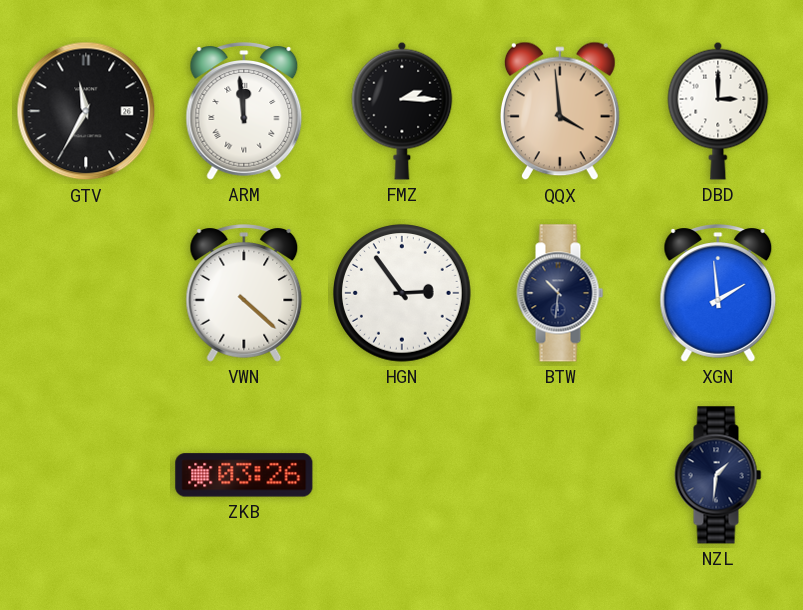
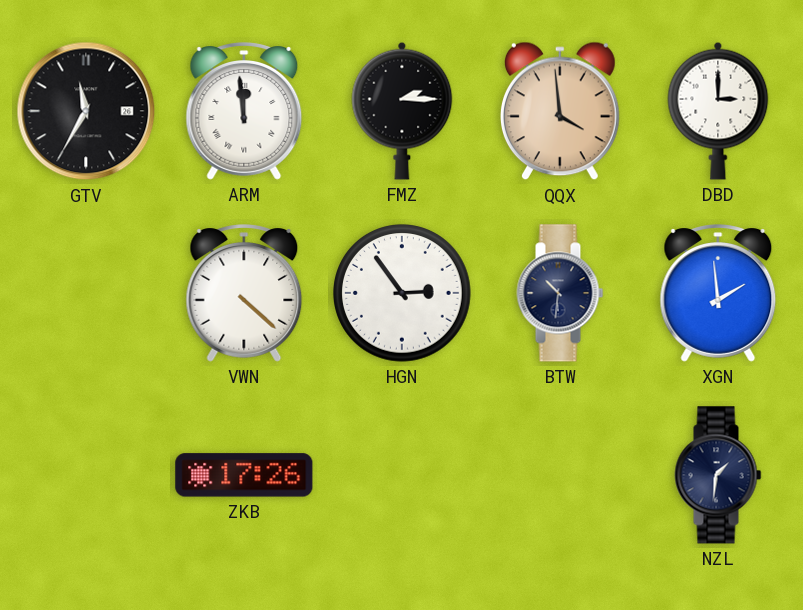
ZKB: 03:26 -> 17:26 (244, 475)
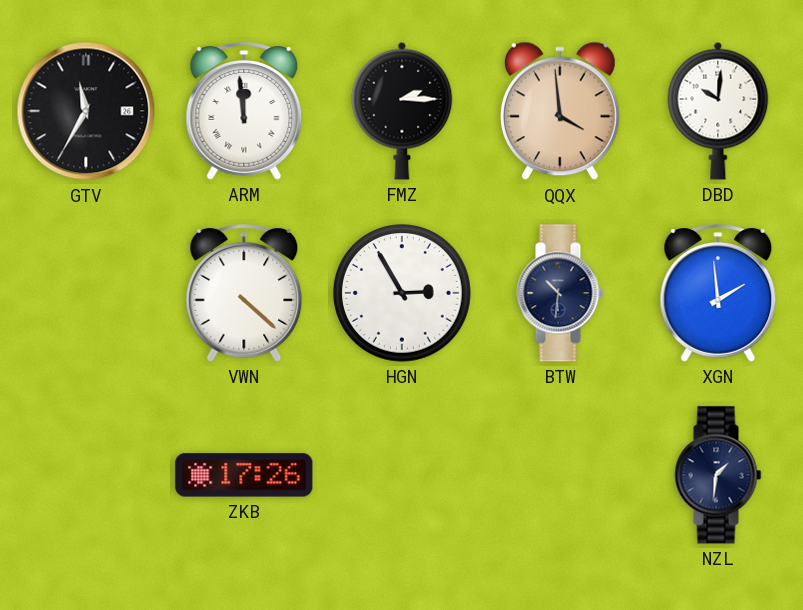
DBD: 3:00 -> 10:01 (718, 111)
HGN: 2:54 -> 2:55 (403, 294)
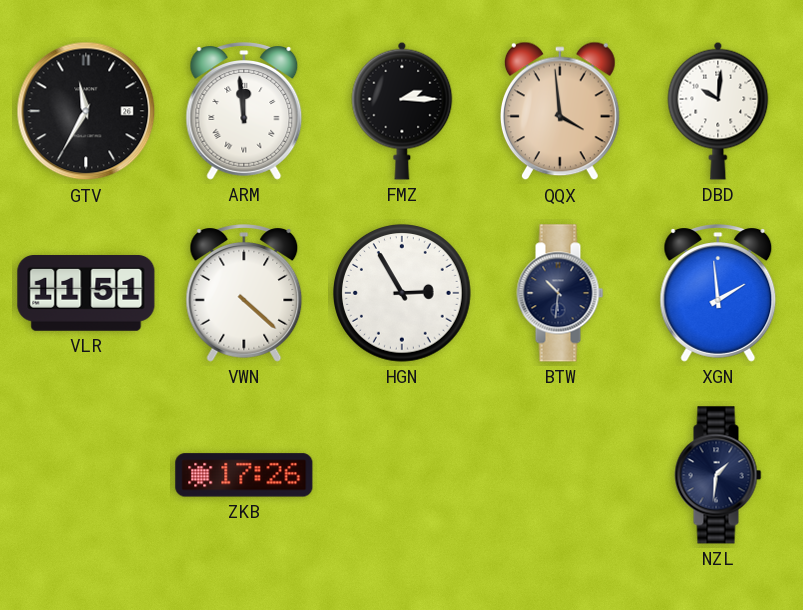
VLR: none -> 11:51 (86, 294)
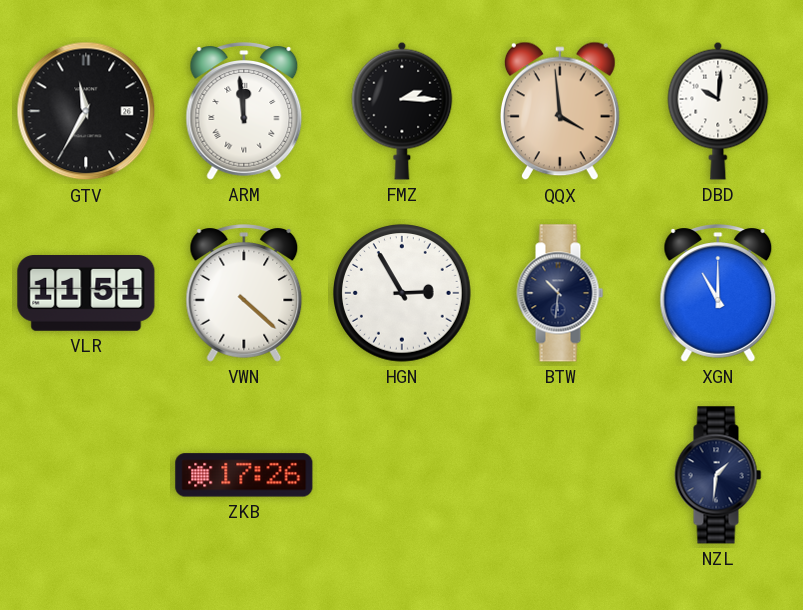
XGN: 1:59 -> 11:00 (718, 293)
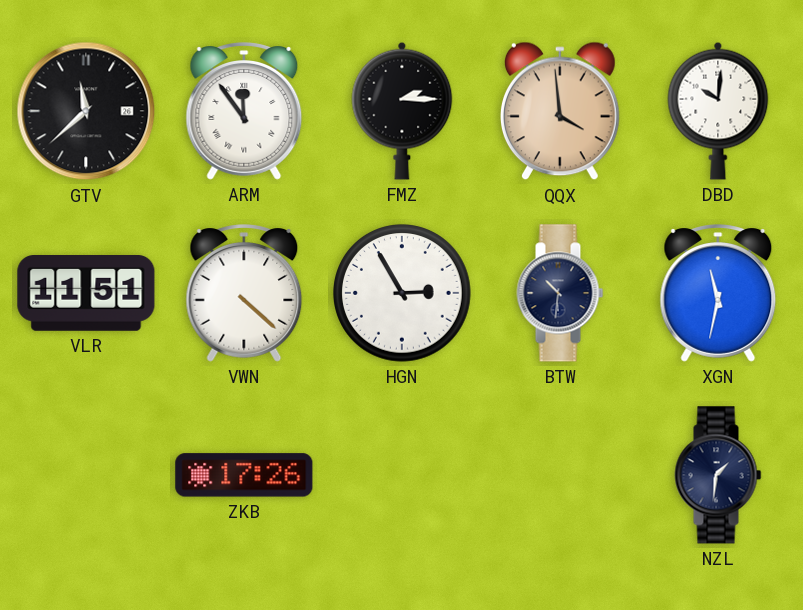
GTV: 11:35 -> 11:38 (86, 111)
ARM: 11:59 -> 11:54 (244, 111)
XGN: 11:00 -> 11:32 (718, 293)
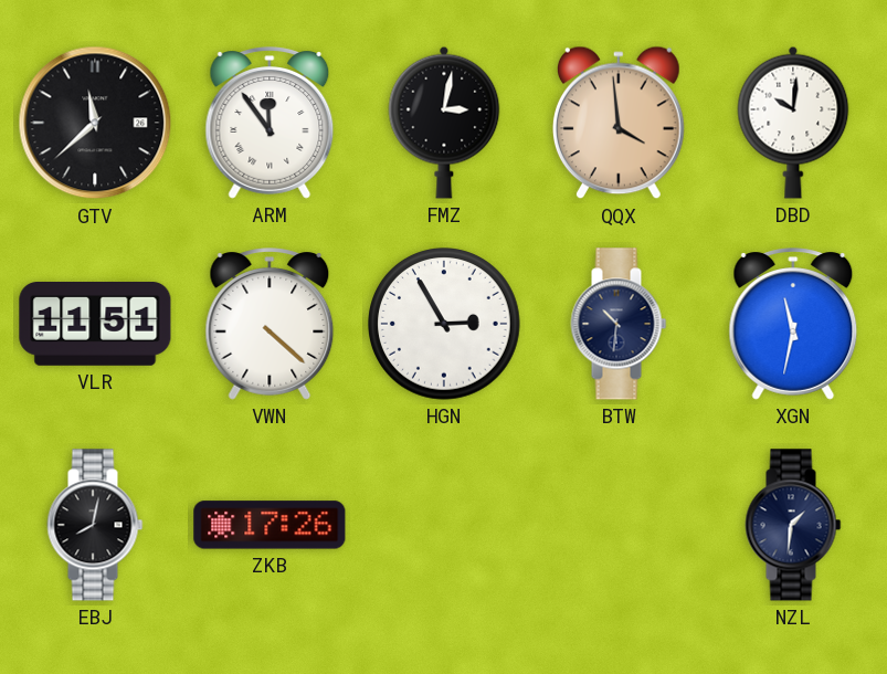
FMZ: 2:15 -> 3:02 (444, 123)
EBJ: none -> 8:02 (95, 525)
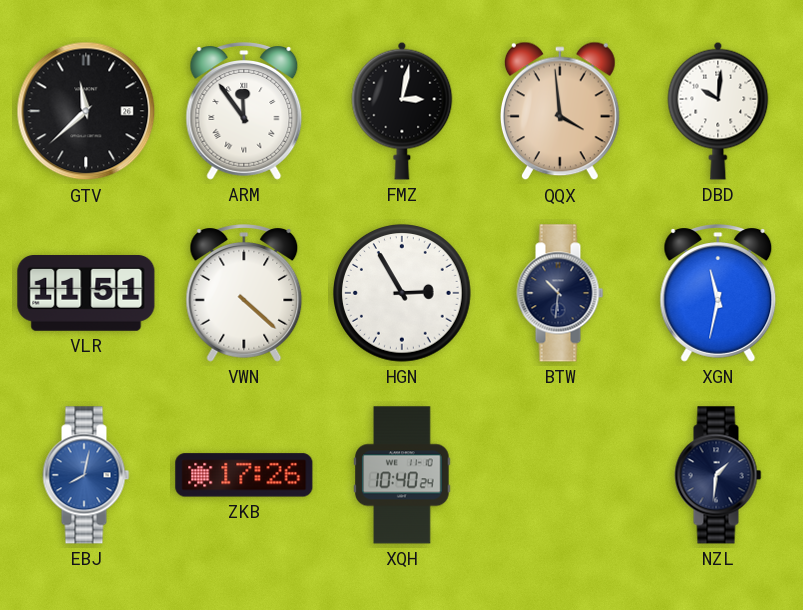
EBJ dial: black -> blue (86, 475)
XQH: none -> 10:40 (402, 475)
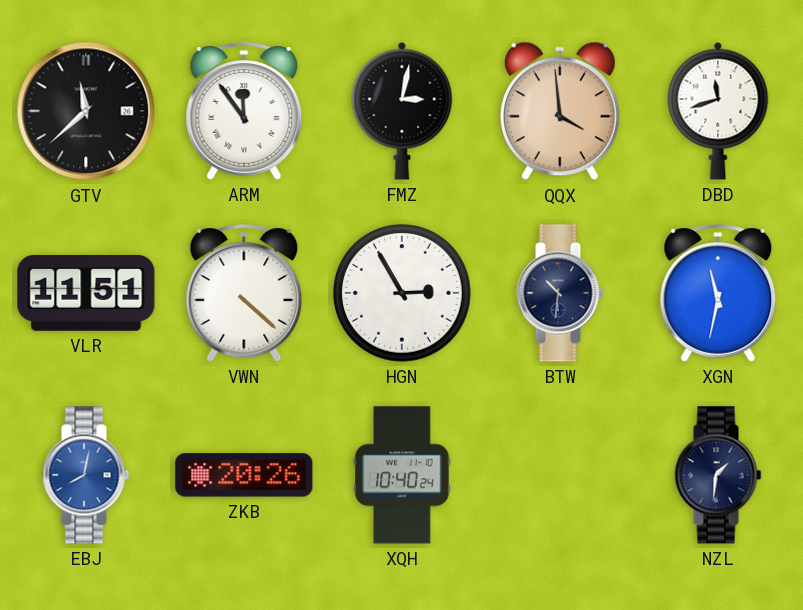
DBD: 10:01 -> 11:42 (718, 111)
ZKB: 17:26 -> 20:26 (244, 475)
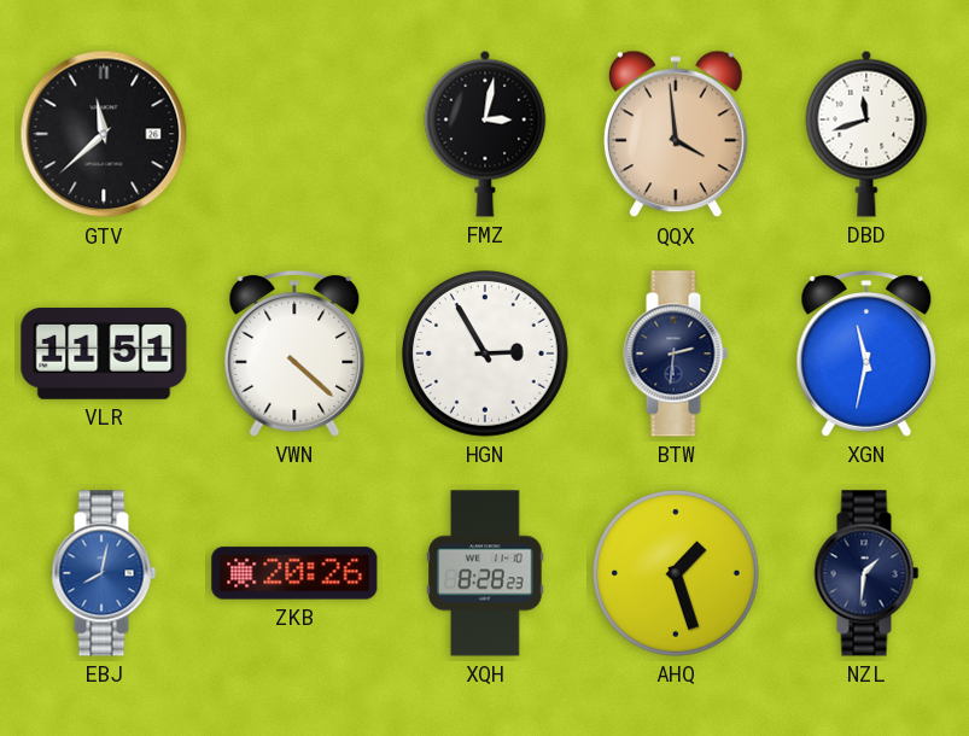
ARM: 11:54 -> none (244, 111)
BTW: 10:31 -> 2:31 (676, 354)
XQH: 10:40 -> 8:28 (485, 573)
AHQ: none -> 1:27 (677, 574)
